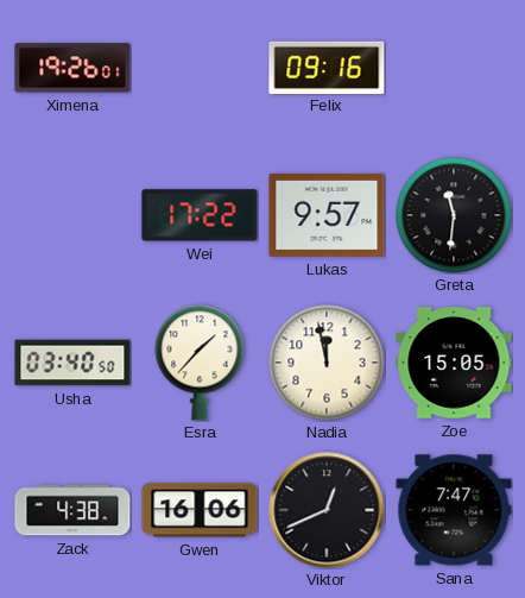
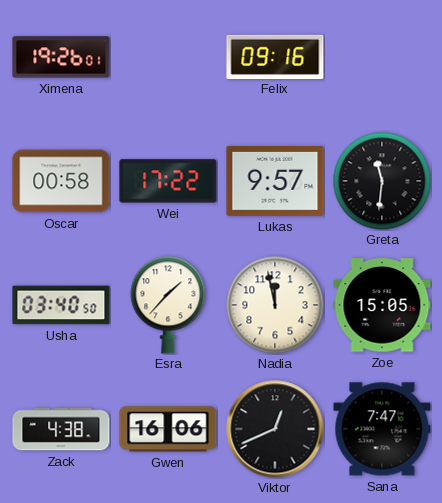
Oscar: none -> 00:58 (61, 181)
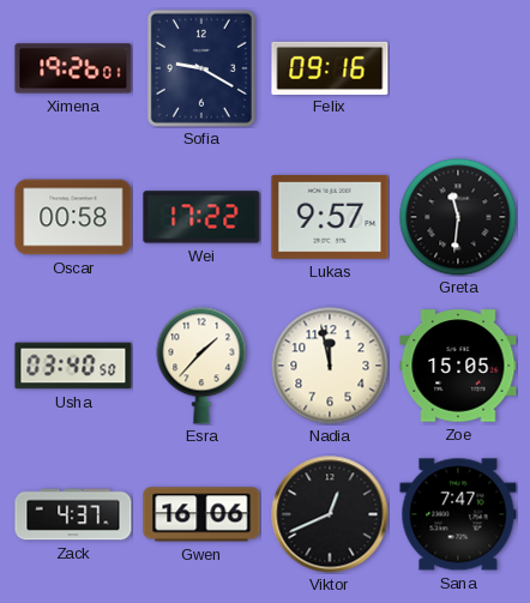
Sofia: none -> 9:20 (201, 68)
Zack: 4:38 -> 4:37 (73, 514)
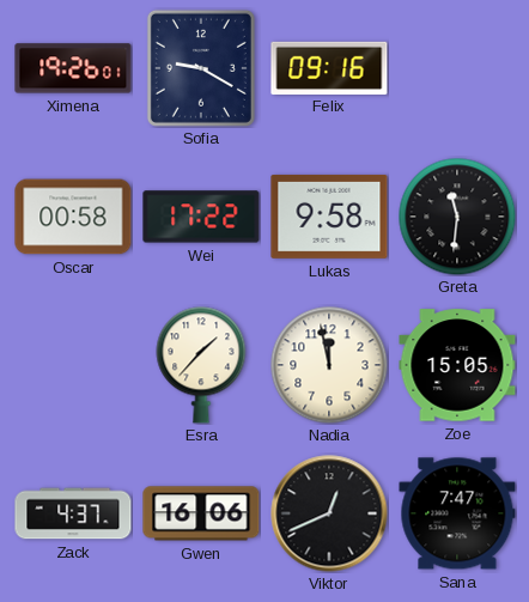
Lukas: 9:57 -> 9:58 (329, 217)
Usha: 03:40 -> none (73, 366)
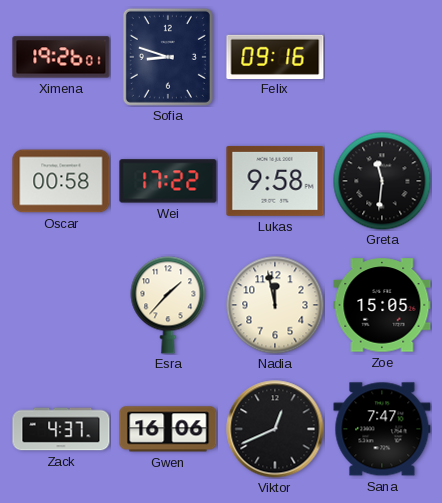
Sofia: 9:20 -> 8:48 (168, 57)
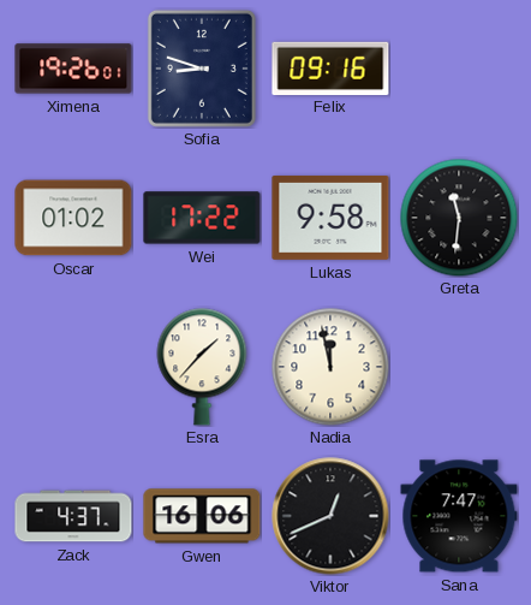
Oscar: 00:58 -> 01:02 (73, 218)
Zoe: 15:05 -> none (382, 305)
